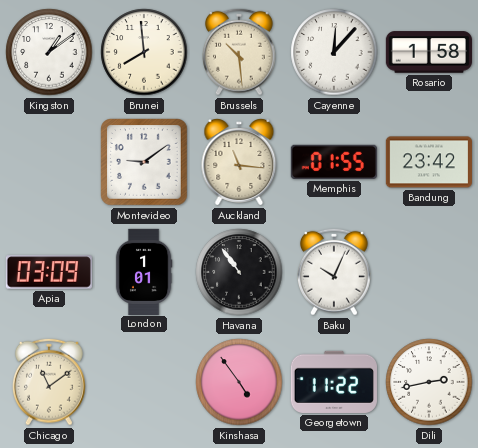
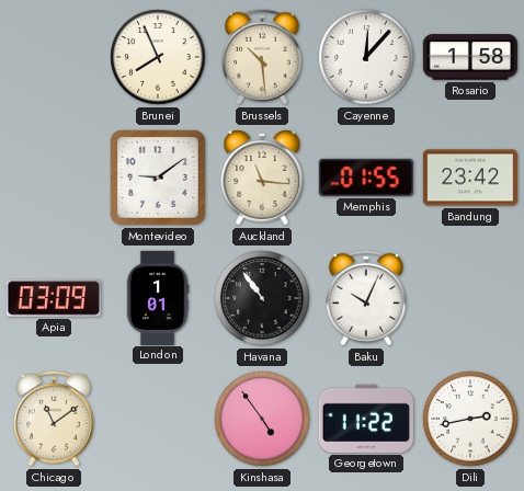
Kingston: 1:09 -> none (49, 52)
Brunei: 7:59 -> 7:56 (158, 57)
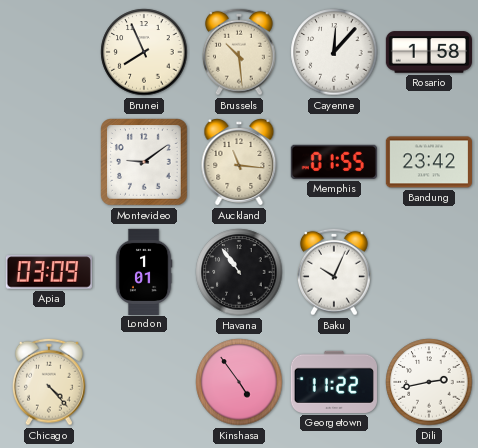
Chicago: 11:09 -> 4:23 (50, 382)
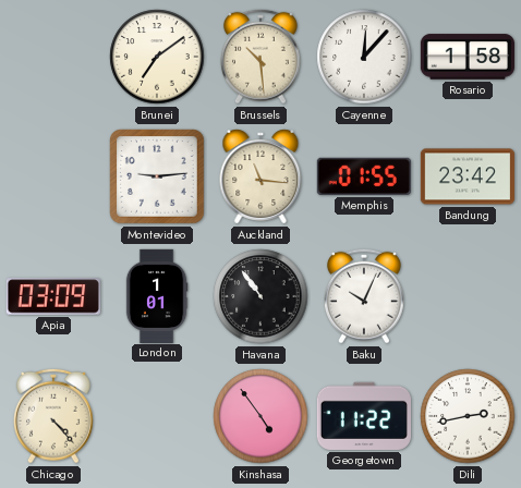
Brunei: 7:56 -> 7:09 (157, 57)
Montevideo: 9:09 -> 9:14 (158, 178)
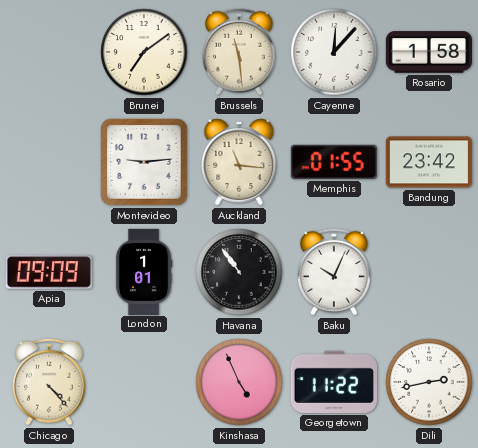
Brussels: 10:29 -> 11:29 (240, 52)
Apia: 03:09 -> 09:09 (49, 272)
Kinshasa: 4:54 -> 4:56 (239, 382)
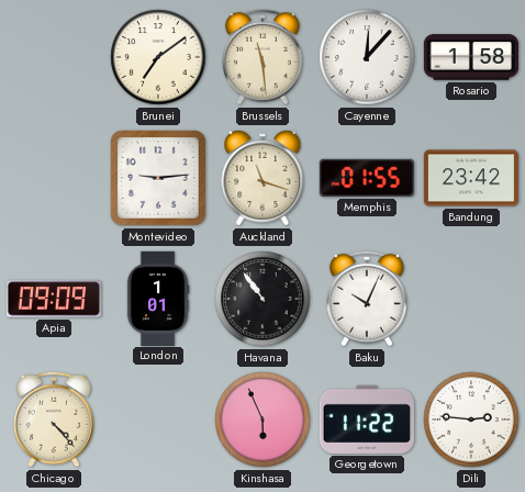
Auckland: 11:16 -> 11:18 (262, 178)
Kinshasa: 4:56 -> 5:56 (262, 420)
Dili: 2:43 -> 2:46 (471, 420)
